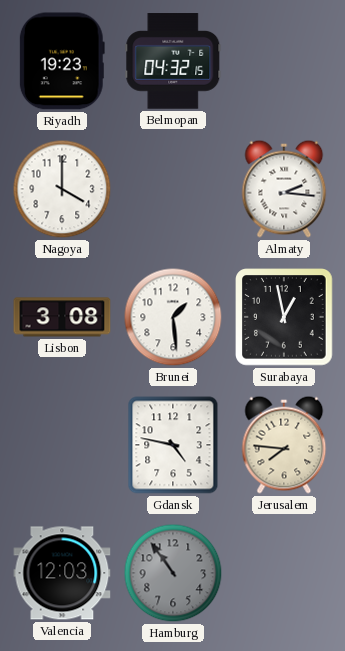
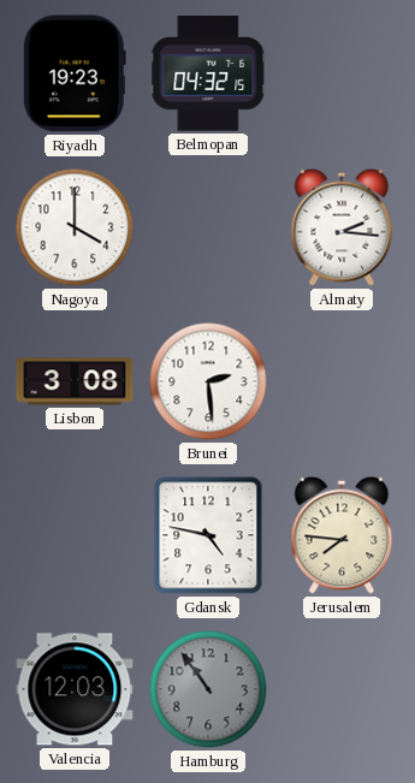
Brunei: 1:29 -> 2:29 (208, 381)
Surabaya: 12:58 -> none (285, 318)
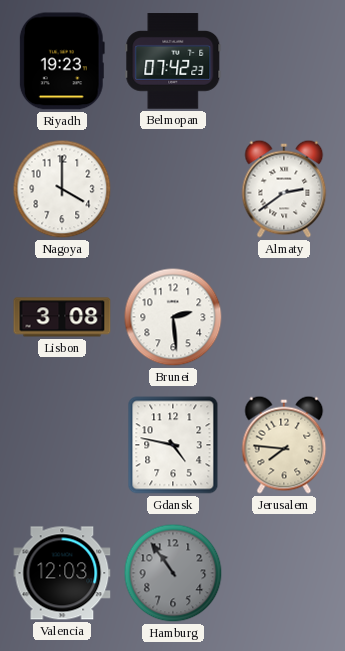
Belmopan: 04:32 -> 07:42 (173, 61)
Almaty: 2:16 -> 2:39 (284, 189)
